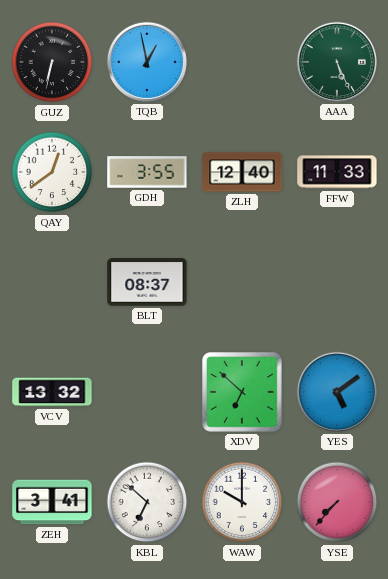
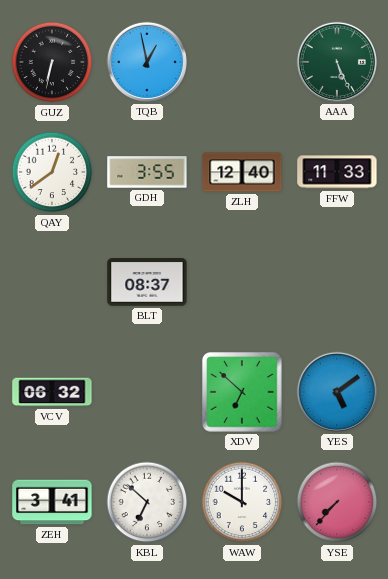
VCV: 13:32 -> 06:32 (52, 392)
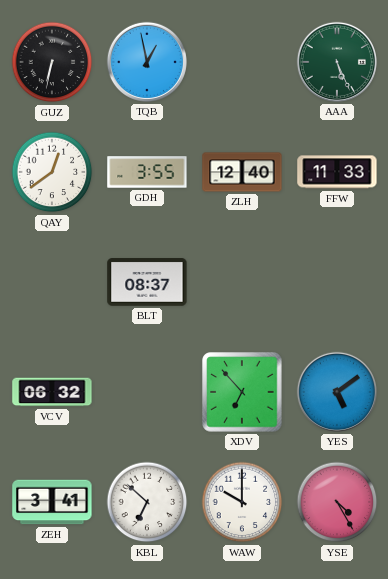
XDV: 6:52 -> 6:53 (242, 392)
YSE: 7:37 -> 4:25 (337, 502)
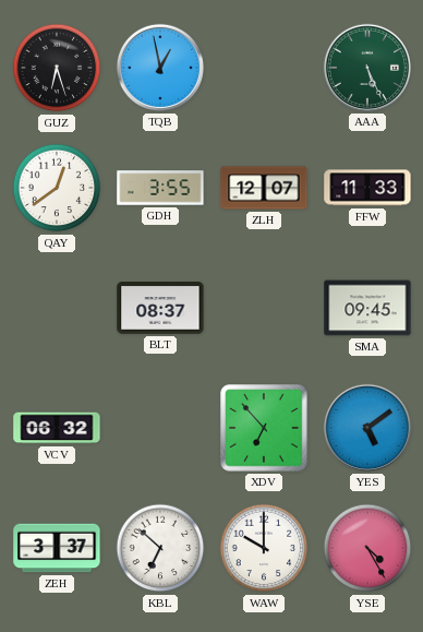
GUZ: 6:32 -> 6:27 (57, 68)
ZLH: 12:40 -> 12:07 (264, 188)
SMA: none -> 09:45 (367, 308)
ZEH: 3:41 -> 3:37 (57, 548)
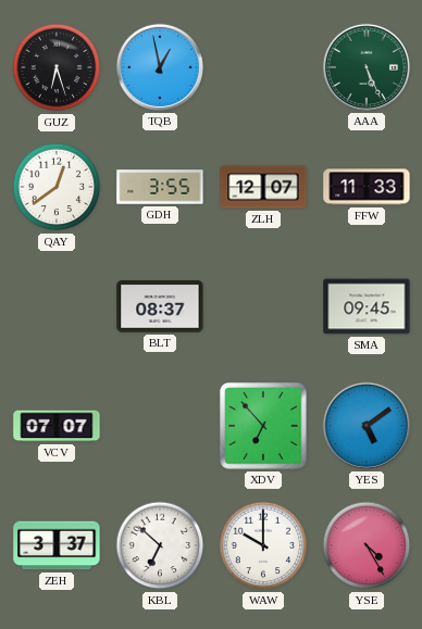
VCV: 06:32 -> 07:07 (57, 426)
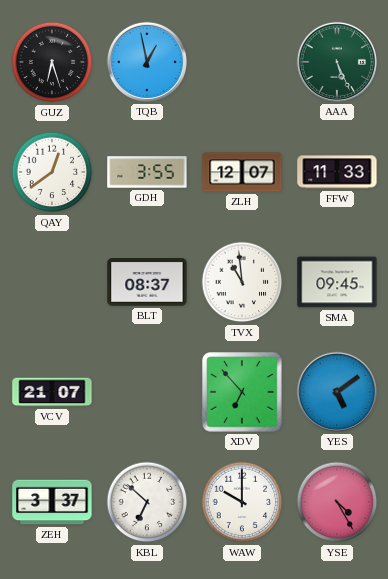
TVX: none -> 10:59 (242, 282)
VCV: 07:07 -> 21:07 (52, 392)
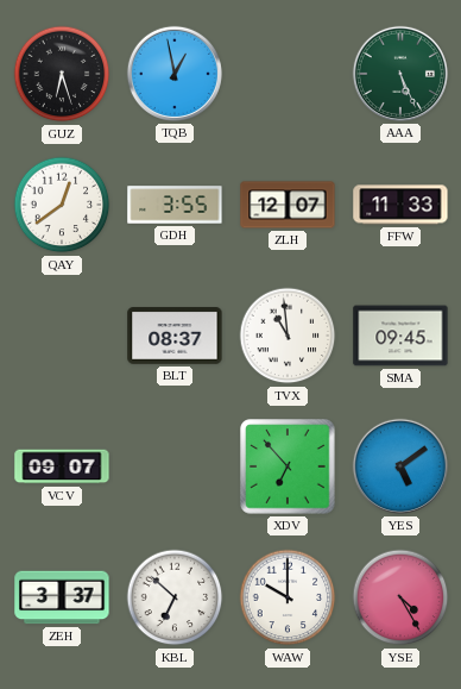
VCV: 21:07 -> 09:07 (62, 466)
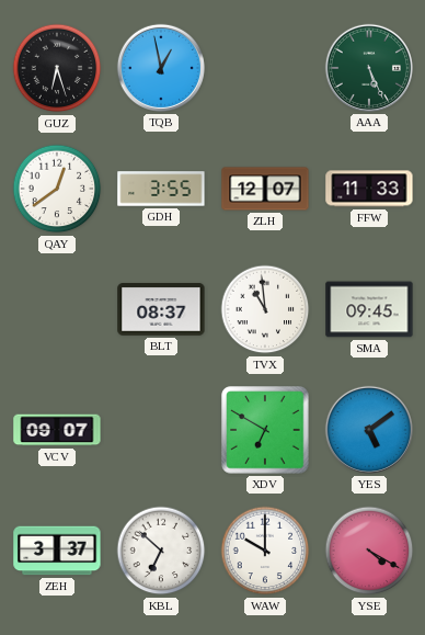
XDV: 6:53 -> 6:50 (265, 430)
YSE: 4:25 -> 4:20 (369, 551)
